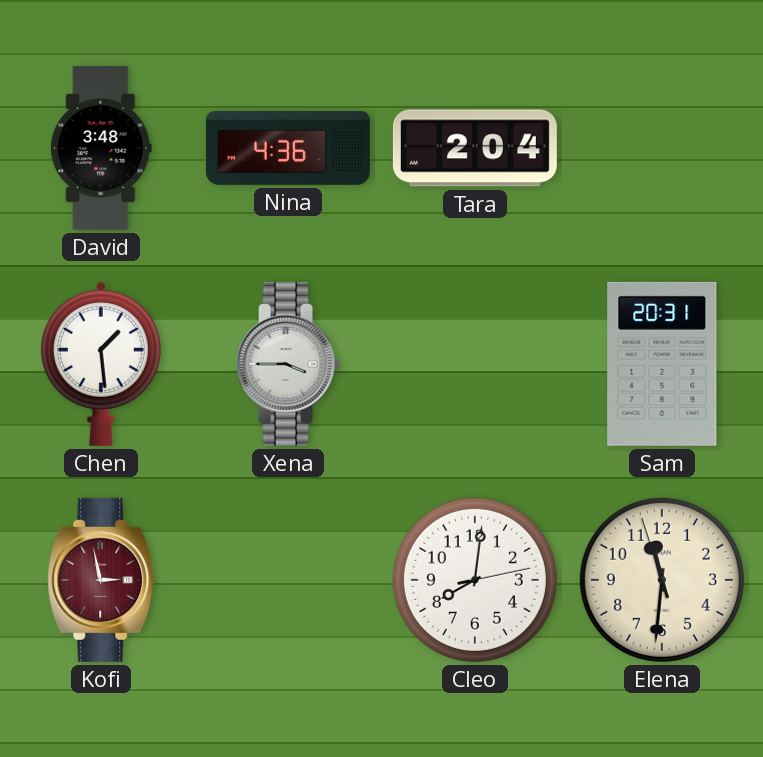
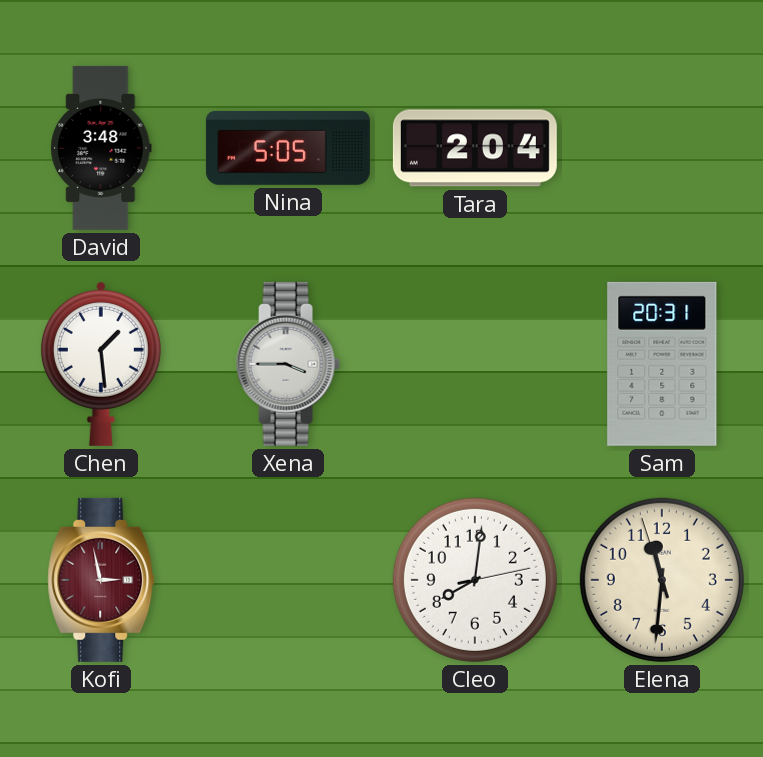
Nina: 4:36 -> 5:05 (288, 148)
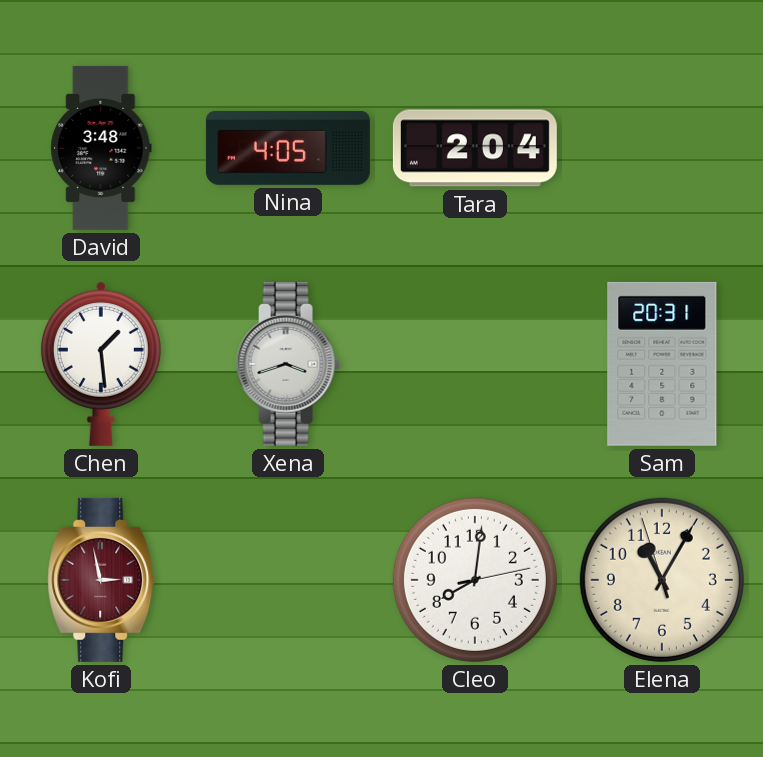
Nina: 5:05 -> 4:05 (288, 148)
Xena: 3:45 -> 3:42 (288, 364)
Elena: 11:30 -> 11:04 (662, 580)
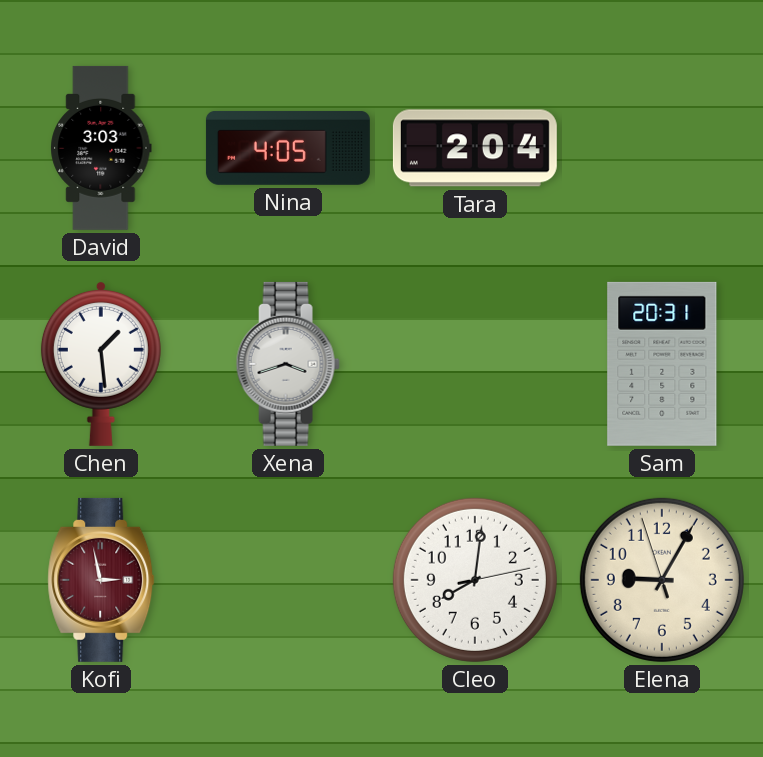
David: 3:48 -> 3:03 (101, 148)
Elena: 11:04 -> 9:04 (662, 580)
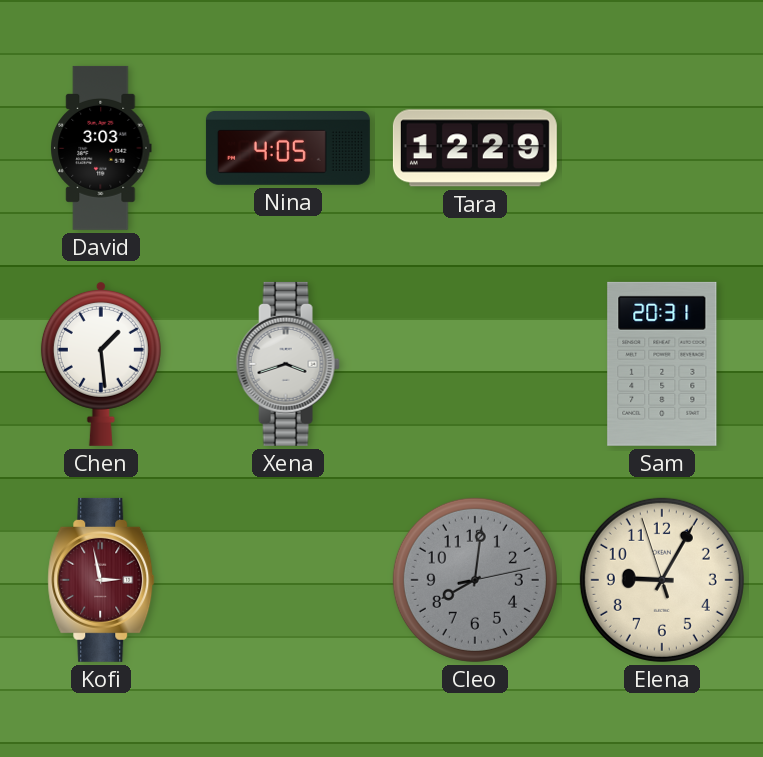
Tara: 2:04 -> 12:29 (475, 148)
Cleo dial: white -> grey (475, 580)
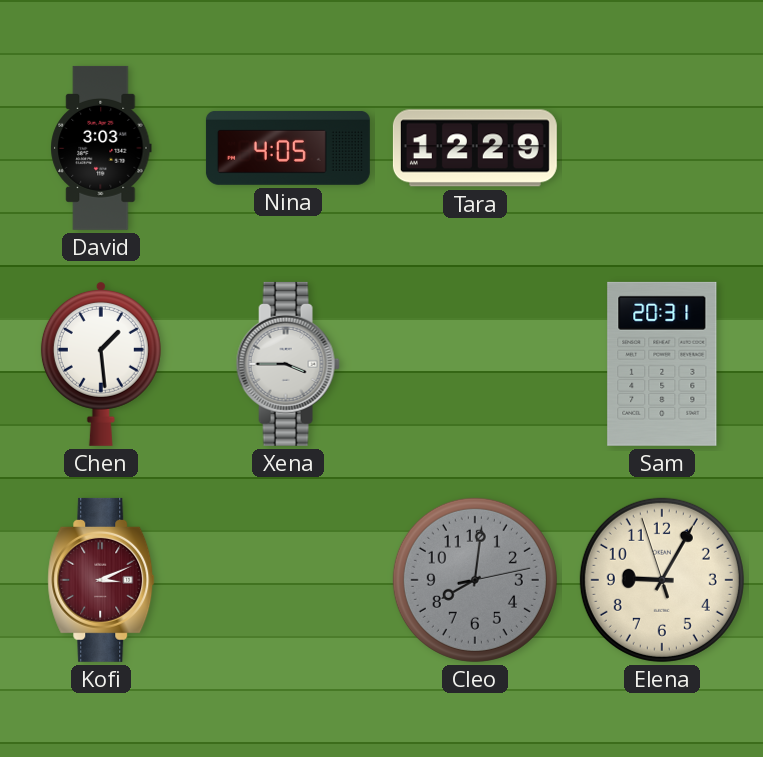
Xena: 3:42 -> 3:45 (288, 364)
Kofi: 2:58 -> 3:11 (101, 580)
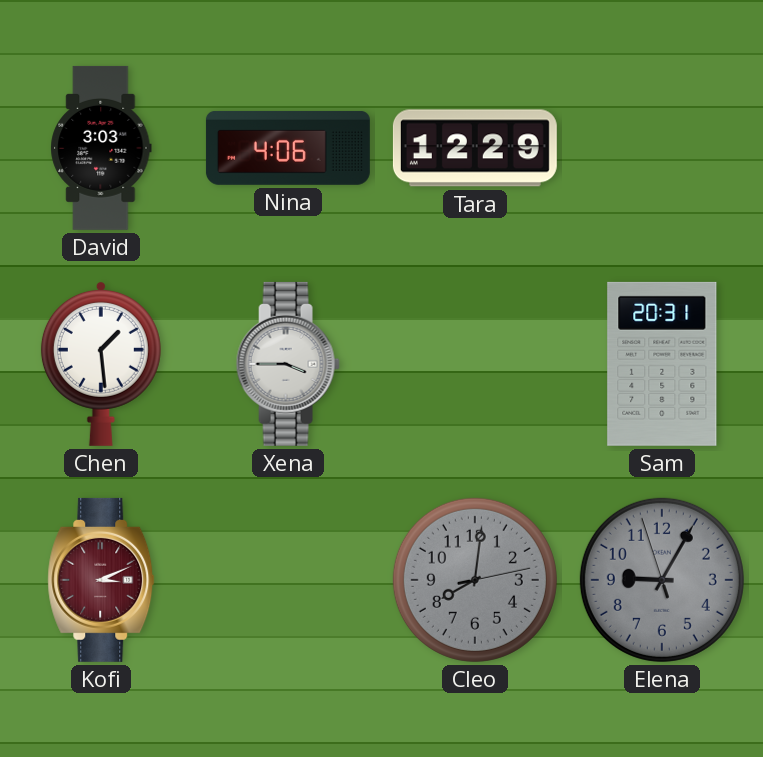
Nina: 4:05 -> 4:06 (288, 148)
Elena dial: cream -> grey (662, 580)
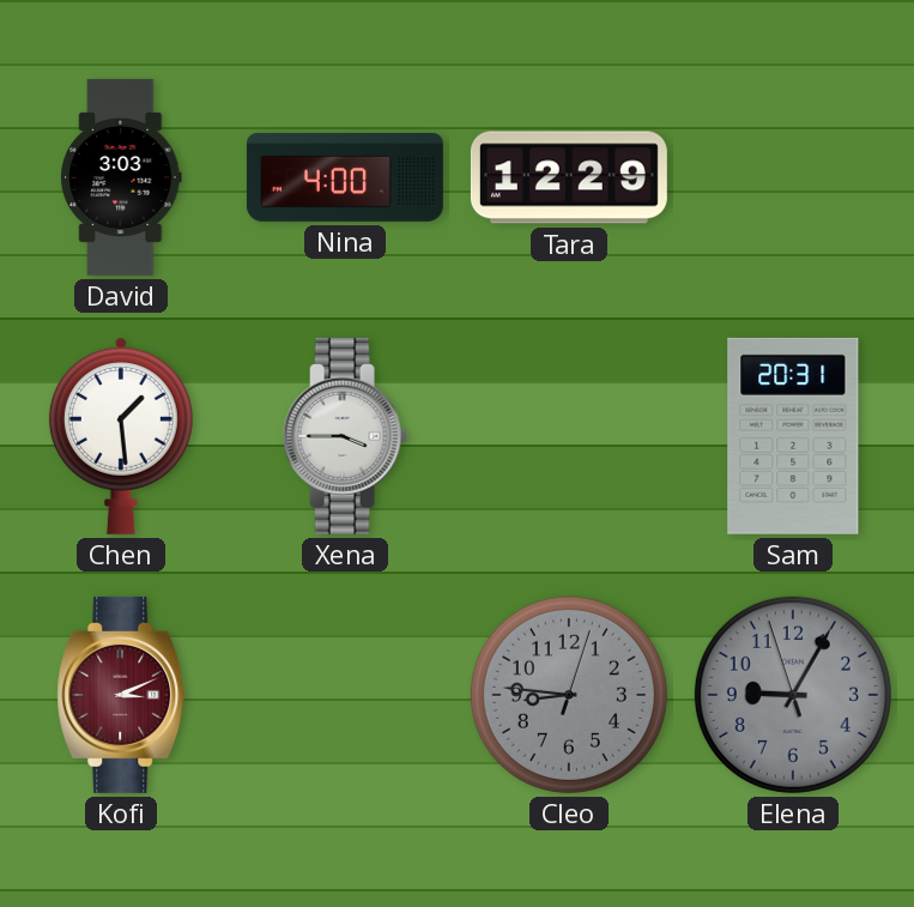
Nina: 4:06 -> 4:00 (345, 177)
Cleo: 8:01 -> 8:46 (569, 695)
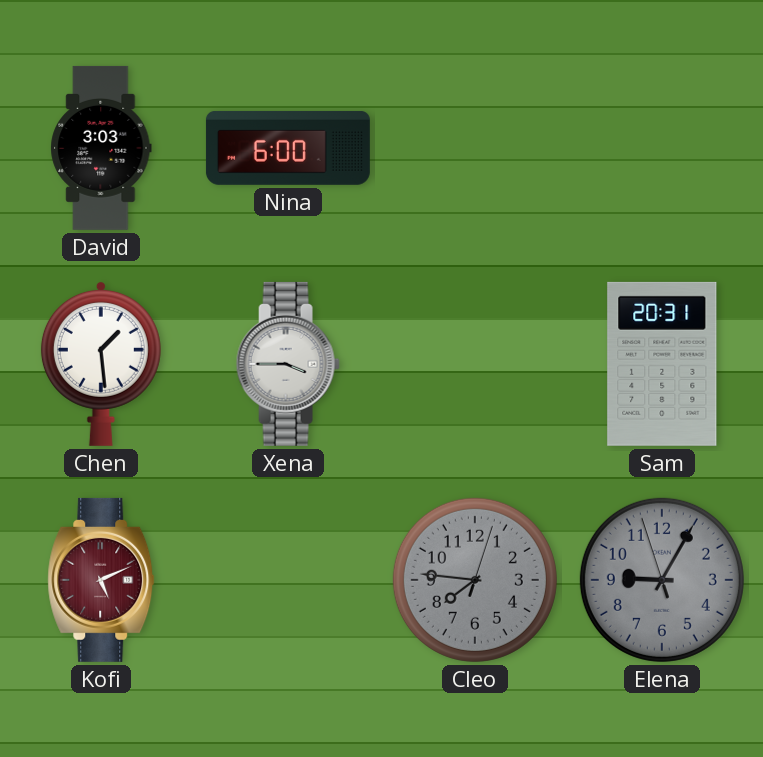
Nina: 4:00 -> 6:00 (288, 148)
Tara: 12:29 -> none (569, 177)
Kofi: 3:11 -> 5:11 (101, 580)
Cleo: 8:46 -> 7:46 (475, 580)
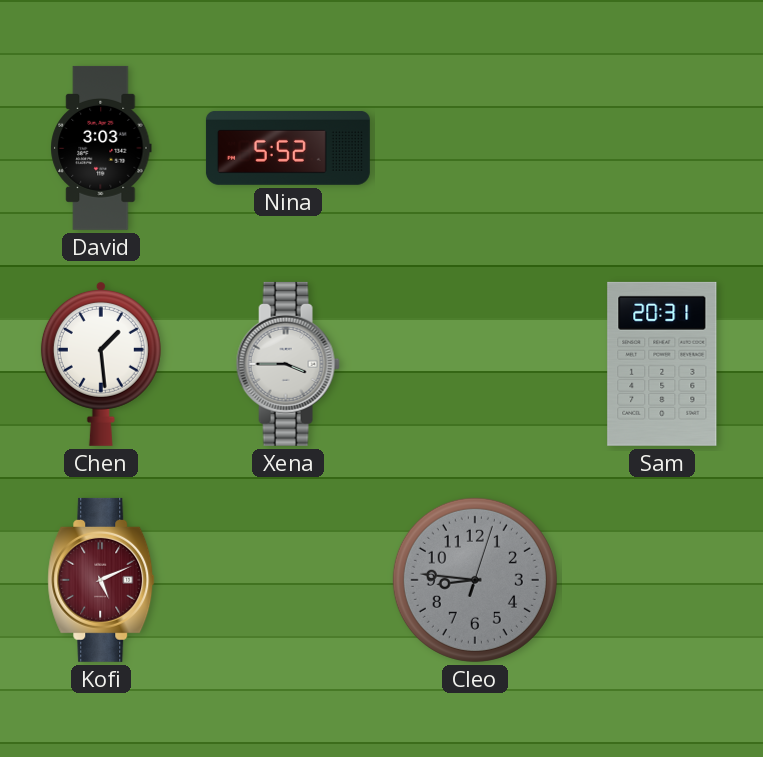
Nina: 6:00 -> 5:52 (288, 148)
Cleo: 7:46 -> 8:46 (475, 580)
Elena: 9:04 -> none (662, 580)
